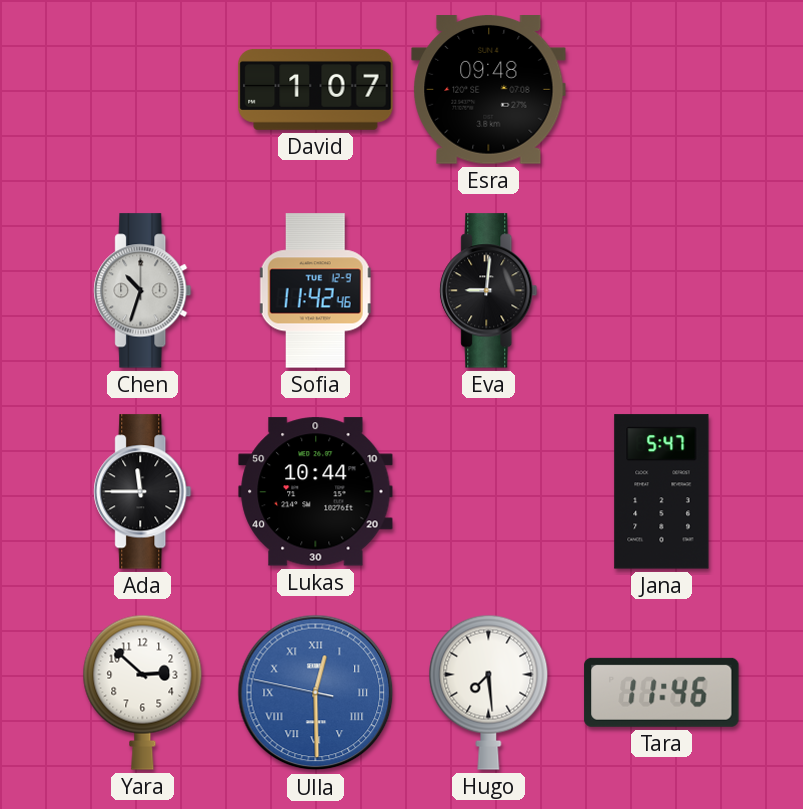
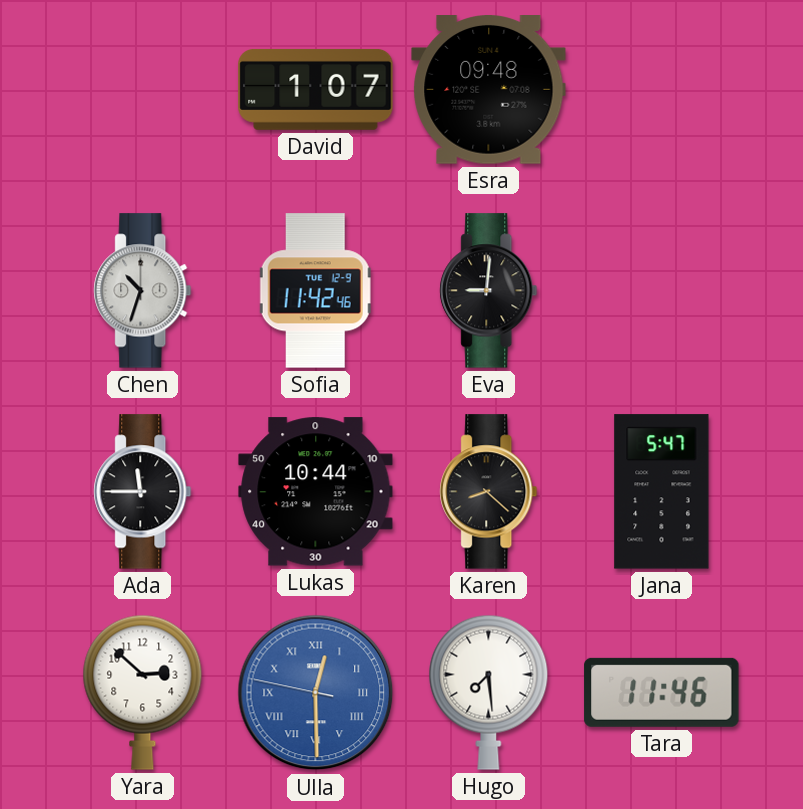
Karen: none -> 8:22 (489, 492)
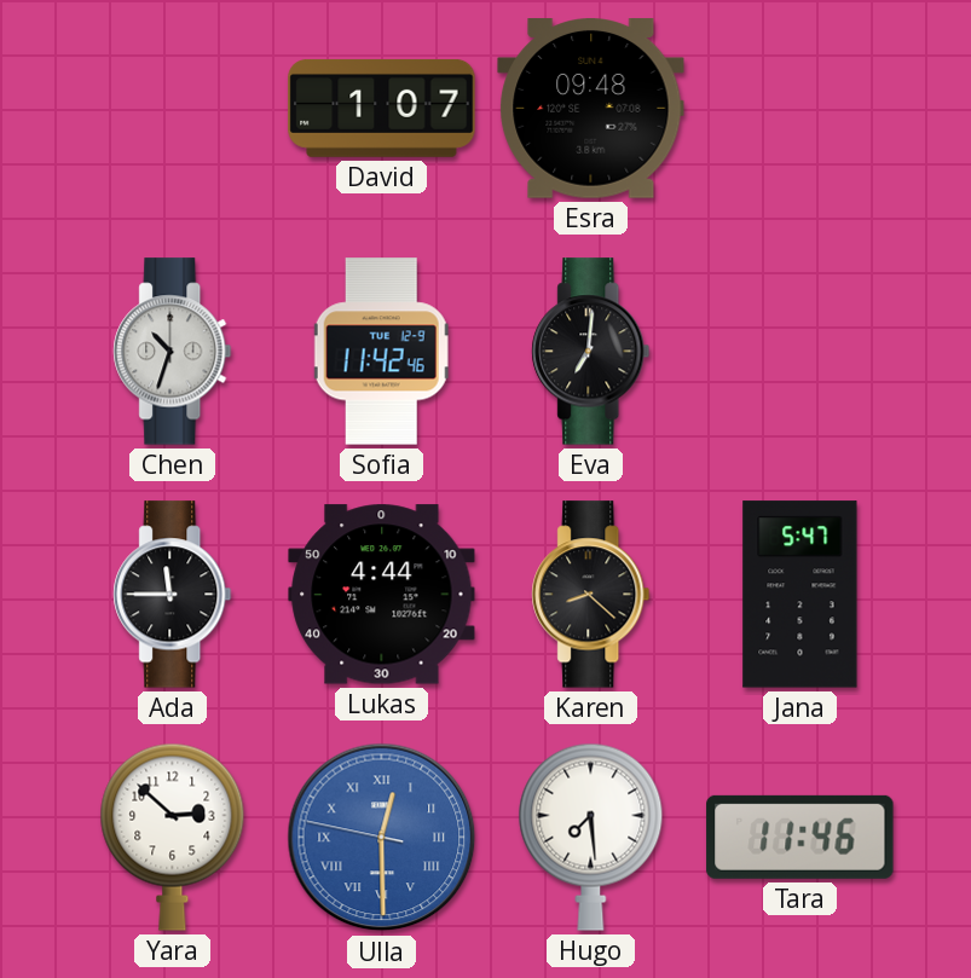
Eva: 9:01 -> 7:01 (591, 352)
Lukas: 10:44 -> 4:44 (382, 595)
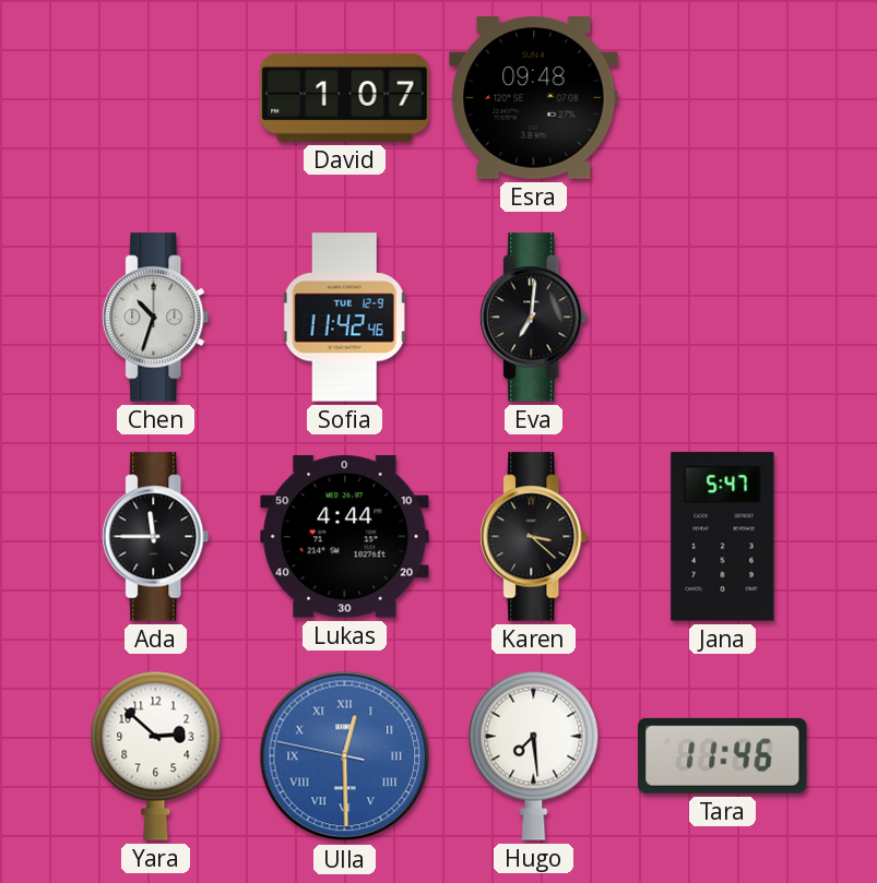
Karen: 8:22 -> 3:22 (534, 537)
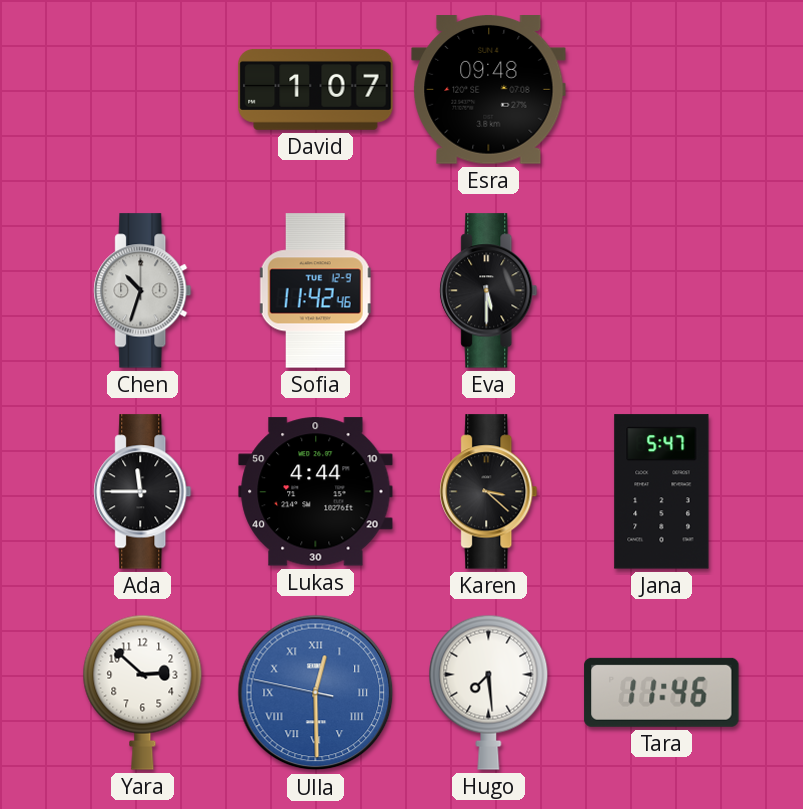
Eva: 7:01 -> 5:30 (489, 291)
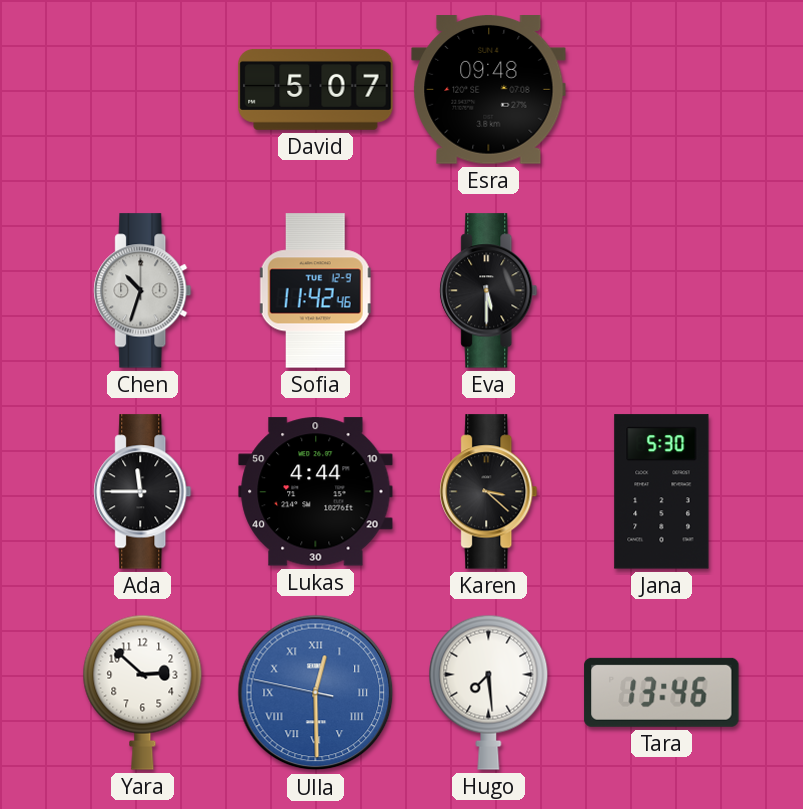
David: 1:07 -> 5:07 (316, 89)
Jana: 5:47 -> 5:30 (662, 492)
Tara: 11:46 -> 13:46 (662, 692)
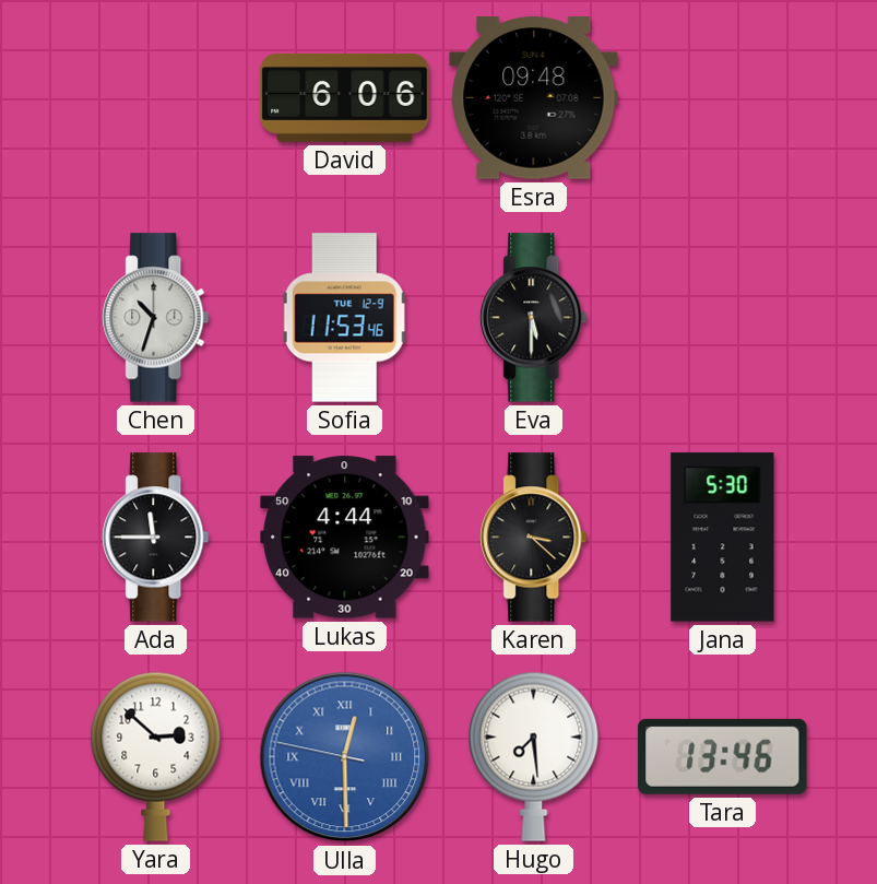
David: 5:07 -> 6:06 (345, 97)
Sofia: 11:42 -> 11:53 (344, 318)
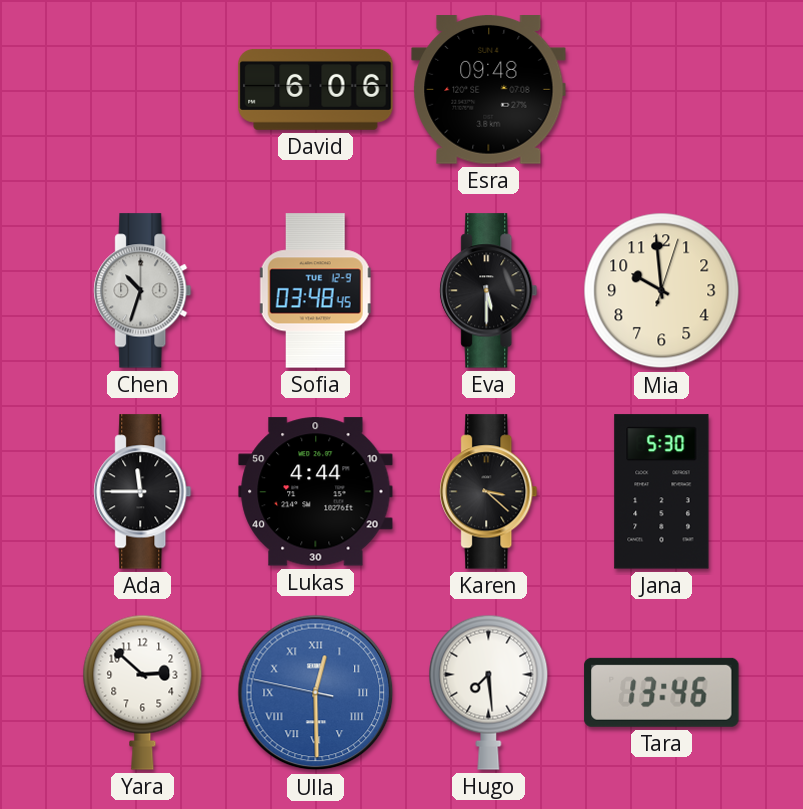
Sofia: 11:53 -> 03:48 (315, 291)
Mia: none -> 9:59 (662, 291)
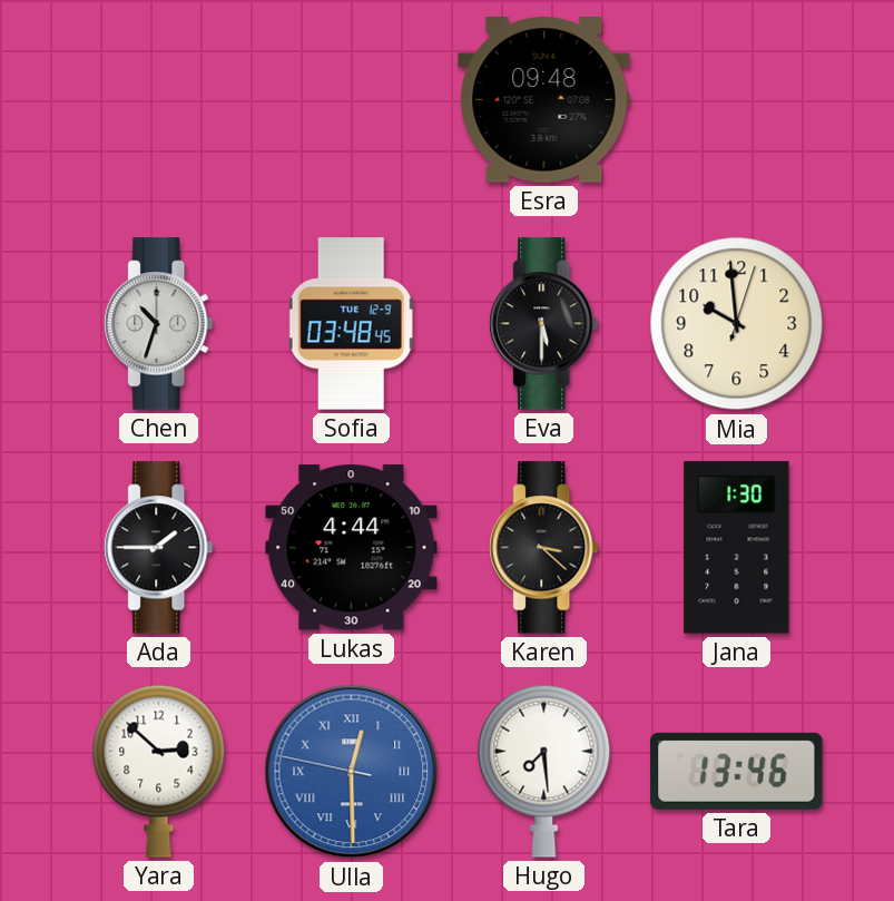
David: 6:06 -> none (316, 89)
Ada: 11:45 -> 1:45 (159, 548)
Jana: 5:30 -> 1:30 (737, 548)
